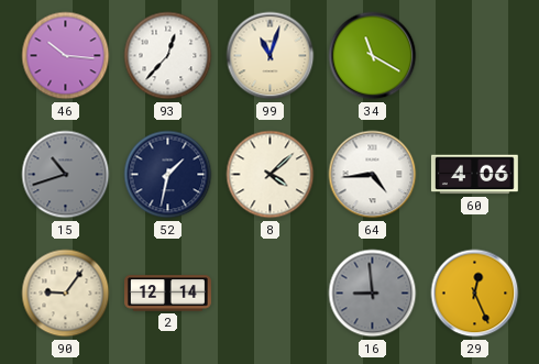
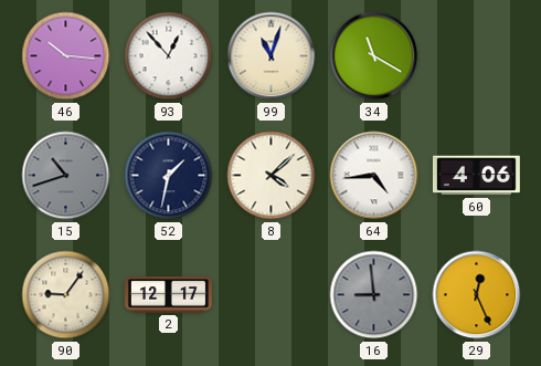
93: 12:37 -> 12:53 (169, 56)
2: 12:14 -> 12:17 (169, 295)
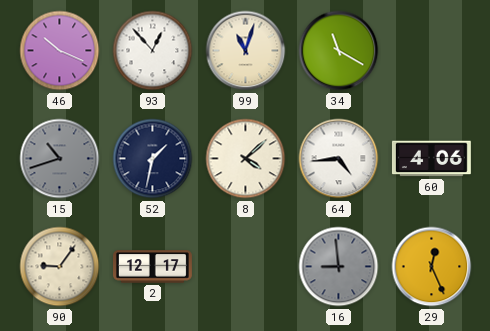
46: 10:16 -> 10:19 (60, 51)
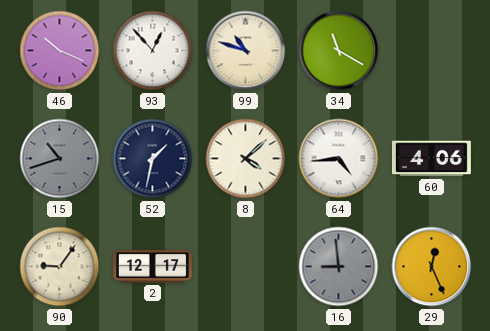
99: 11:03 -> 10:48 (246, 51)
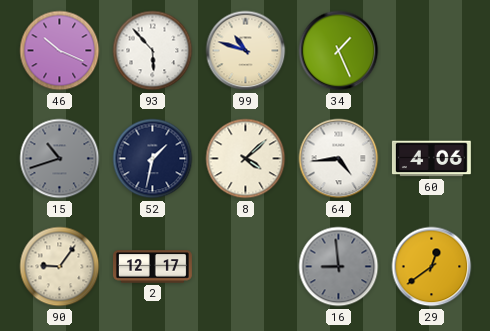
93: 12:53 -> 5:53 (153, 51)
34: 11:20 -> 1:26 (339, 51)
29: 12:26 -> 12:39 (432, 267)
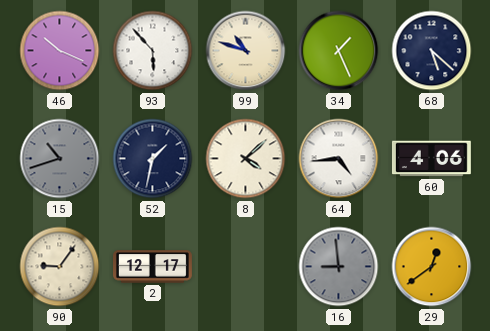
68: none -> 5:22 (432, 51)
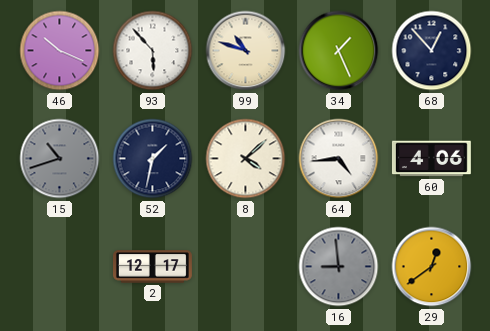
68: 5:22 -> 12:53 (432, 51)
90: 9:06 -> none (60, 267)
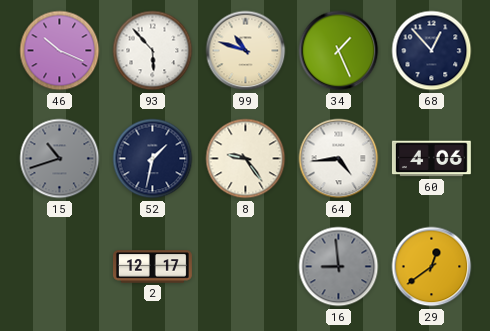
8: 4:08 -> 9:24 (246, 159)
